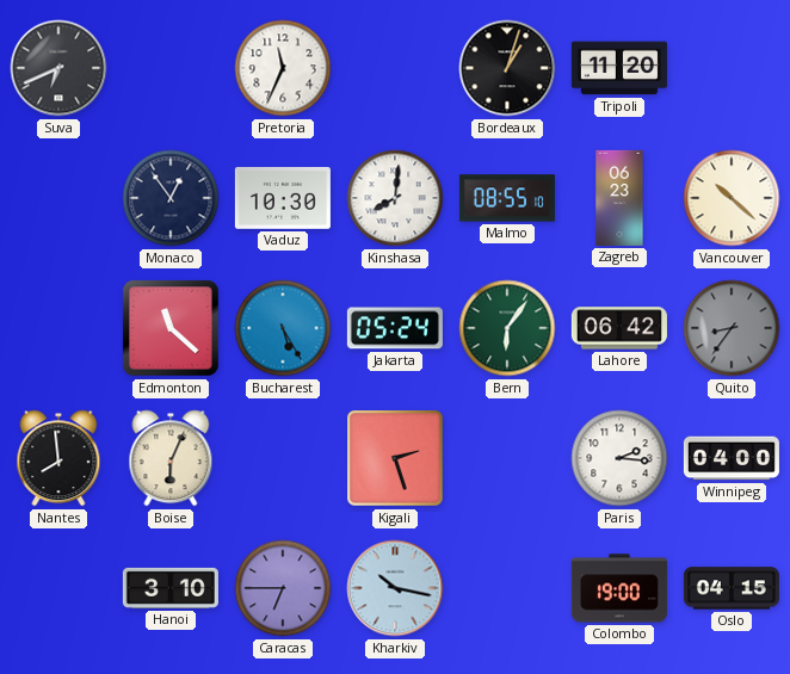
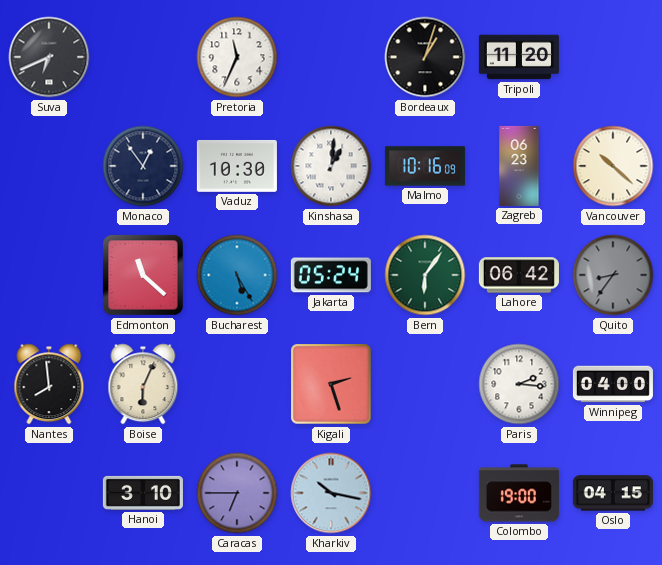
Kinshasa: 8:01 -> 1:01 (331, 166)
Malmo: 08:55 -> 10:16 (425, 166)
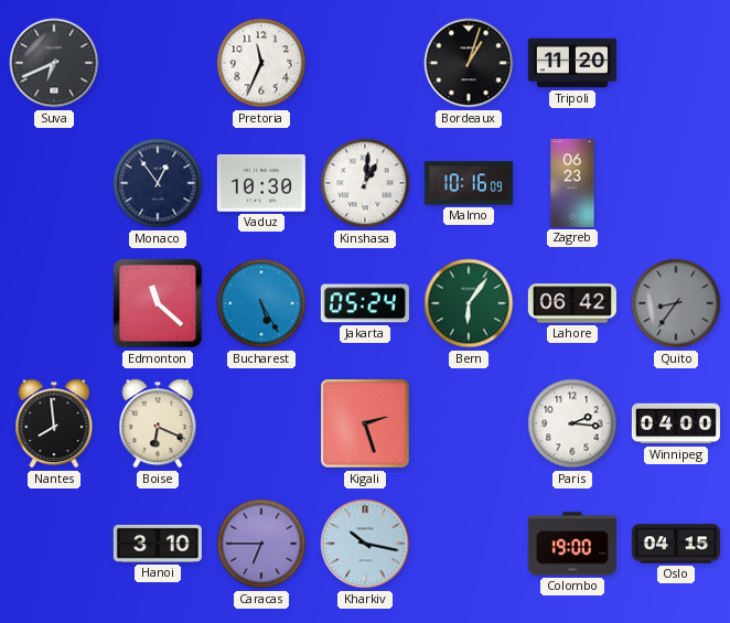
Vancouver: 10:22 -> none (613, 166)
Boise: 6:04 -> 6:19 (158, 423)
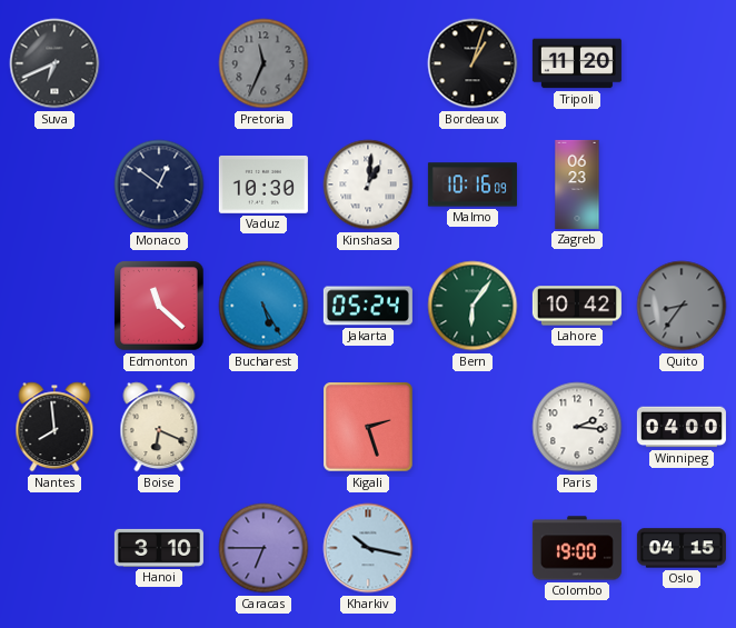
Pretoria dial: white -> grey (263, 63)
Monaco: 12:54 -> 12:51 (159, 185)
Lahore: 06:42 -> 10:42 (577, 306)
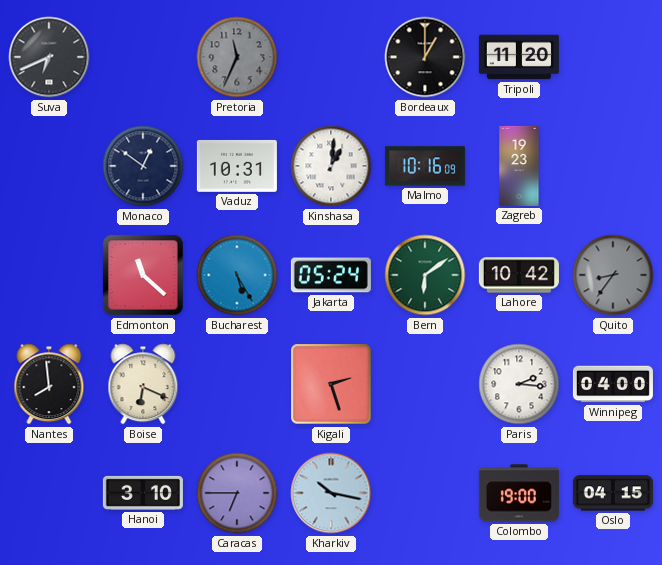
Bordeaux: 1:03 -> 1:00 (425, 57)
Vaduz: 10:30 -> 10:31 (237, 166)
Zagreb: 06:23 -> 19:23 (519, 166)
Bern: 6:06 -> 6:09 (425, 275)
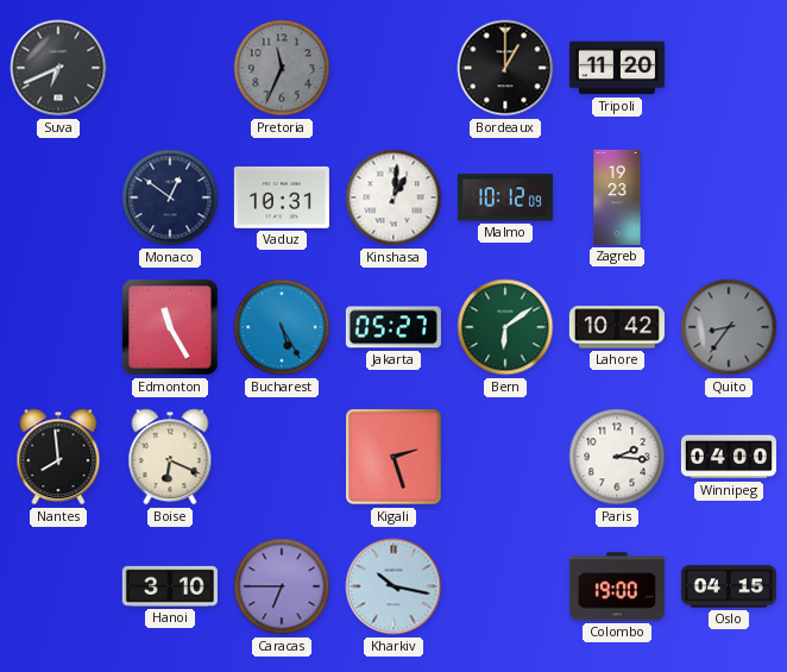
Malmo: 10:16 -> 10:12 (505, 197)
Edmonton: 11:22 -> 11:25 (170, 327)
Jakarta: 05:24 -> 05:27 (393, 327)
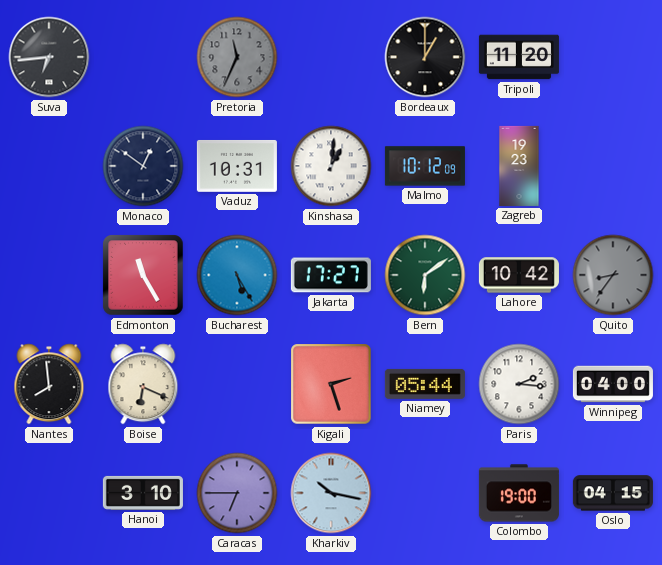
Suva: 6:41 -> 6:44 (49, 57)
Jakarta: 05:27 -> 17:27 (331, 275)
Niamey: none -> 05:44 (425, 384)
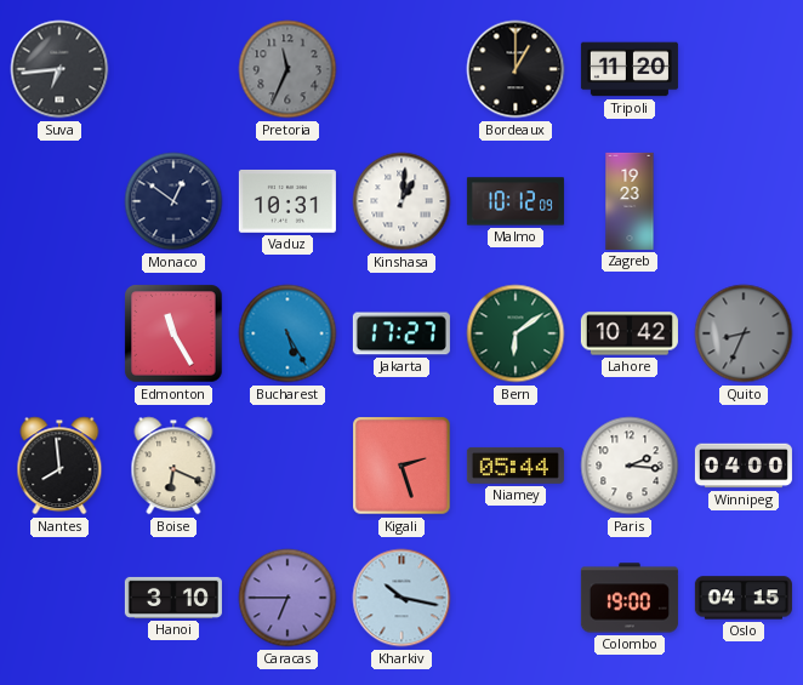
Quito: 8:36 -> 8:34 (744, 333)
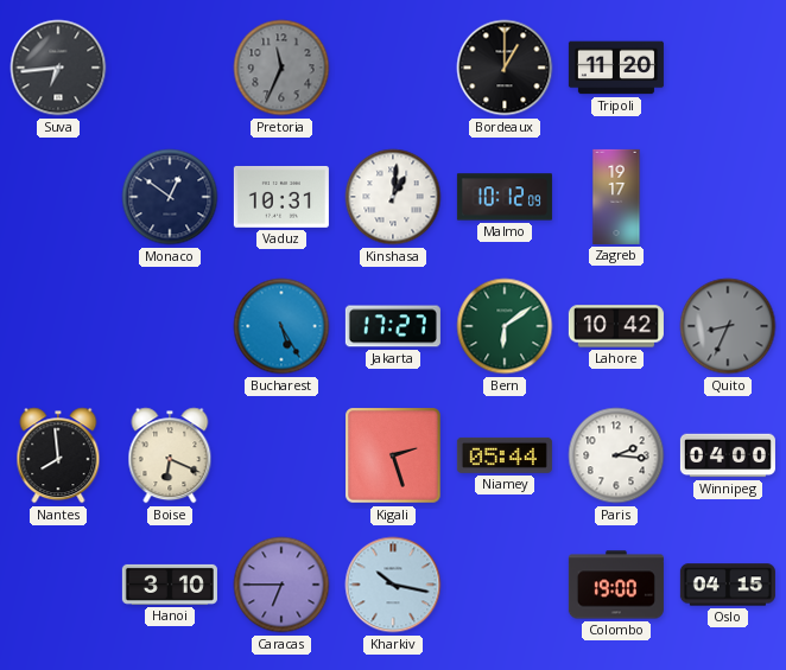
Zagreb: 19:23 -> 19:17 (616, 197)
Edmonton: 11:25 -> none (173, 333)
